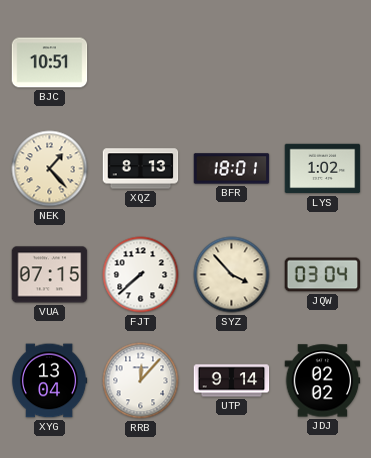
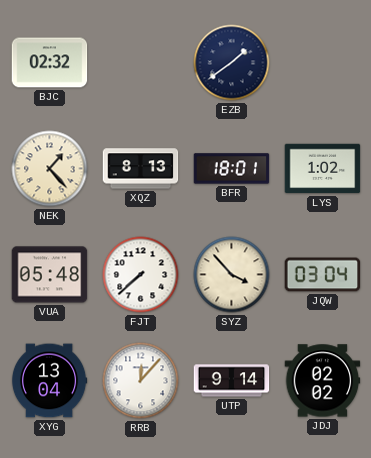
BJC: 10:51 -> 02:32 (50, 63)
EZB: none -> 1:39 (232, 63)
VUA: 07:15 -> 05:48 (50, 275)
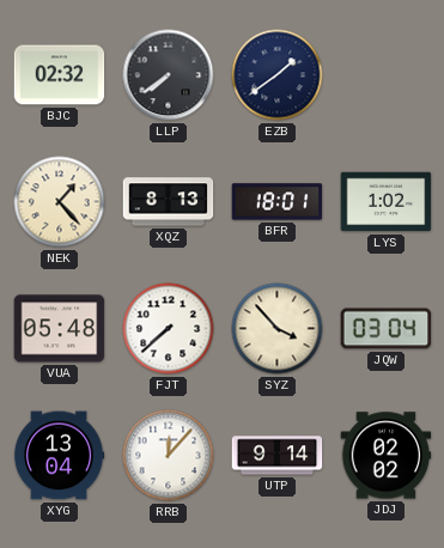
LLP: none -> 7:39 (169, 75)
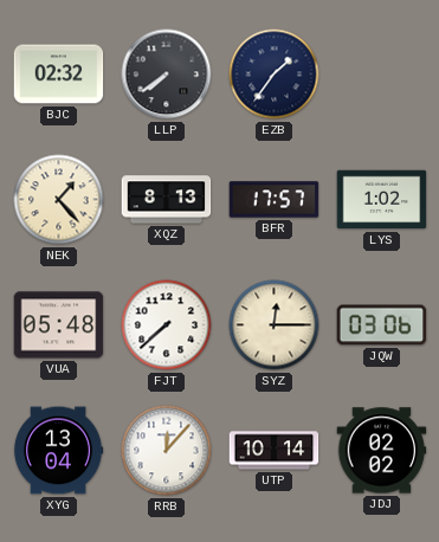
EZB: 1:39 -> 1:36 (275, 75)
BFR: 18:01 -> 17:57 (275, 200)
SYZ: 3:53 -> 12:15 (275, 325)
JQW: 03:04 -> 03:06 (382, 325)
UTP: 9:14 -> 10:14 (275, 451)
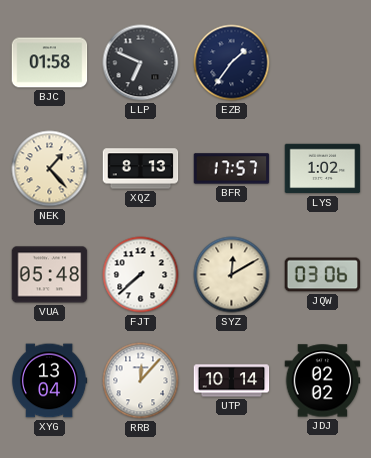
BJC: 02:32 -> 01:58 (50, 63)
LLP: 7:39 -> 6:49 (141, 63)
SYZ: 12:15 -> 12:10 (232, 275)
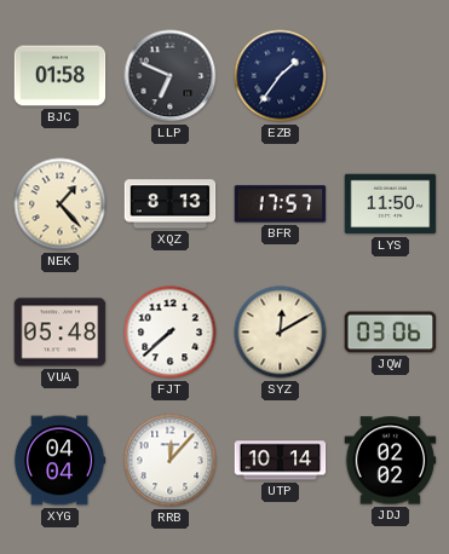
LYS: 1:02 -> 11:50 (391, 204)
XYG: 13:04 -> 04:04 (59, 461)
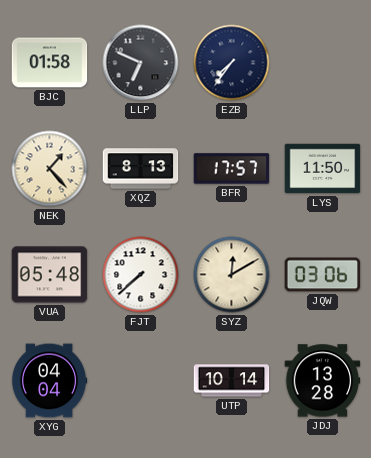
EZB: 1:36 -> 7:36 (232, 63)
RRB: 12:07 -> none (171, 461)
JDJ: 02:02 -> 13:28 (323, 381)
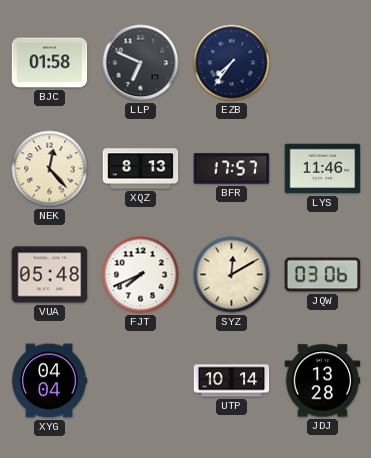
NEK: 1:23 -> 12:23 (50, 169)
LYS: 11:50 -> 11:46 (323, 169)
FJT: 7:38 -> 7:41 (141, 275)
